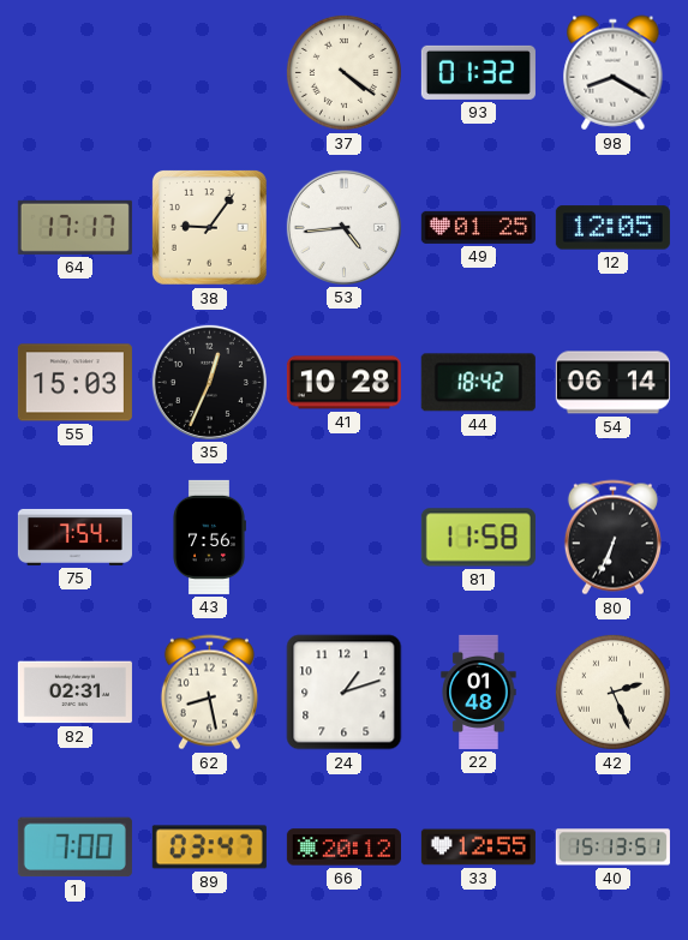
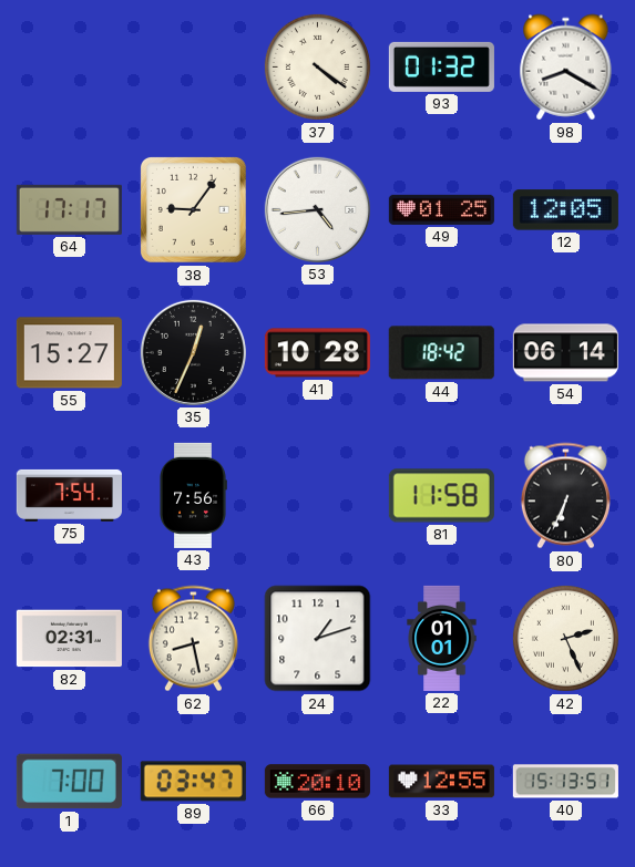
55: 15:03 -> 15:27 (69, 353)
22: 01:48 -> 01:01 (442, 638)
66: 20:12 -> 20:10 (317, 782)
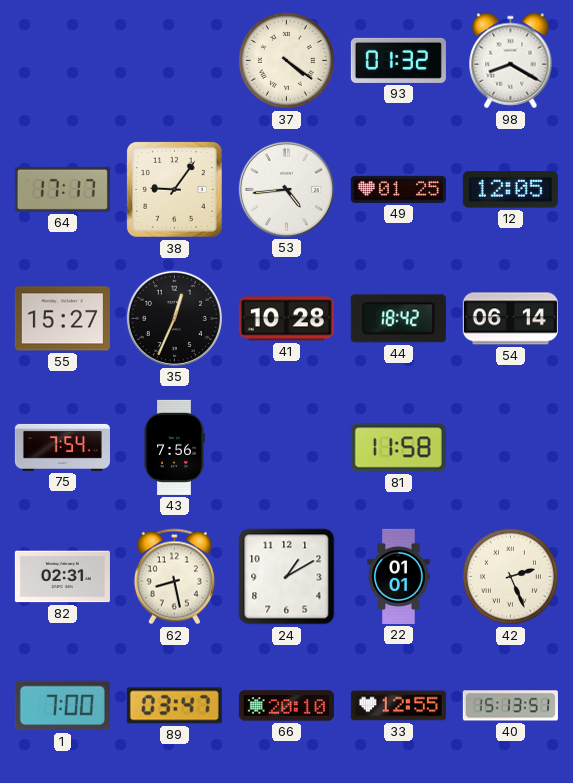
80: 6:34 -> none (565, 496)
24: 1:12 -> 1:10 (287, 577)
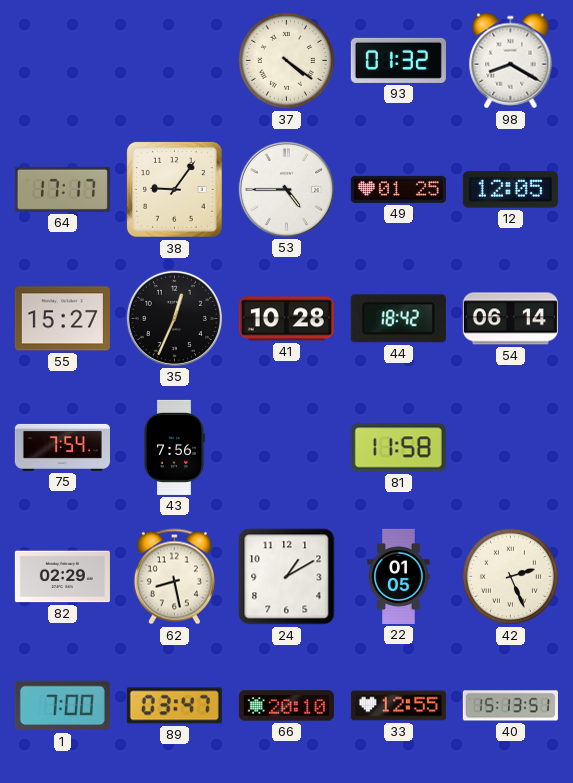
53: 4:44 -> 4:45 (286, 189)
82: 02:31 -> 02:29 (62, 577)
22: 01:01 -> 01:05 (399, 576)
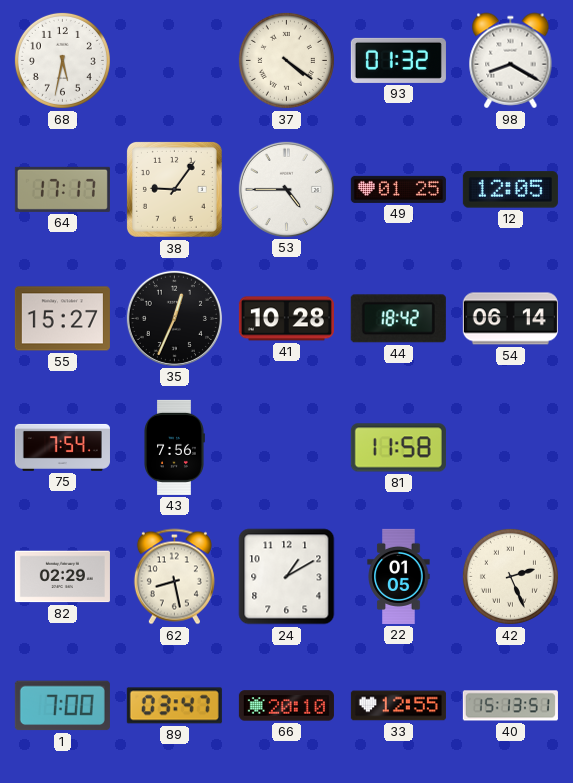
68: none -> 5:32 (62, 60)
